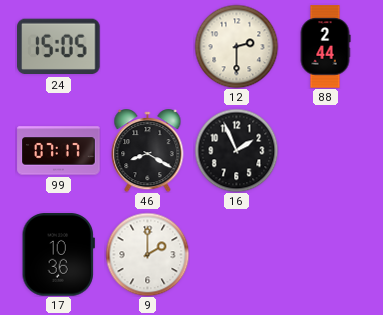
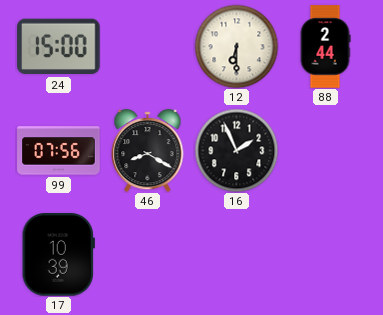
24: 15:05 -> 15:00 (59, 47)
12: 2:30 -> 6:30 (236, 46)
99: 07:17 -> 07:56 (59, 151)
17: 10:36 -> 10:39 (58, 255)
9: 2:00 -> none (147, 254)
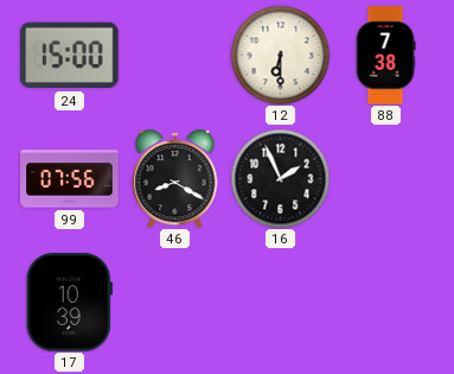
88: 2:44 -> 7:38 (385, 56)
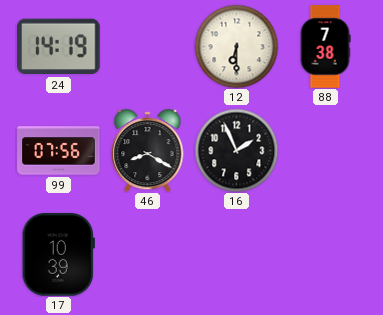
24: 15:00 -> 14:19 (59, 47)
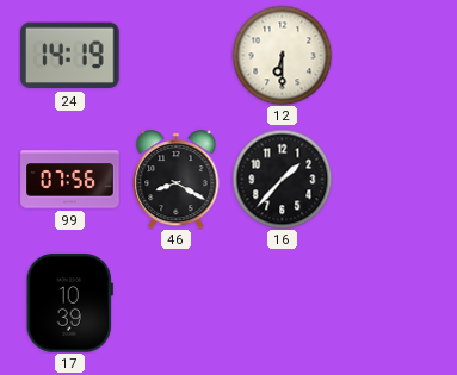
88: 7:38 -> none (325, 47)
16: 1:56 -> 1:37 (282, 179)
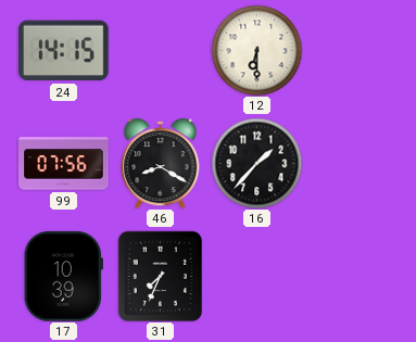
24: 14:19 -> 14:15 (64, 51)
31: none -> 7:34 (160, 276)
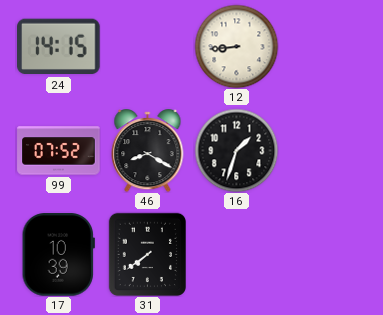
12: 6:30 -> 8:44 (236, 46)
99: 07:56 -> 07:52 (59, 151)
16: 1:37 -> 1:33 (236, 150)
31: 7:34 -> 7:39 (147, 254)
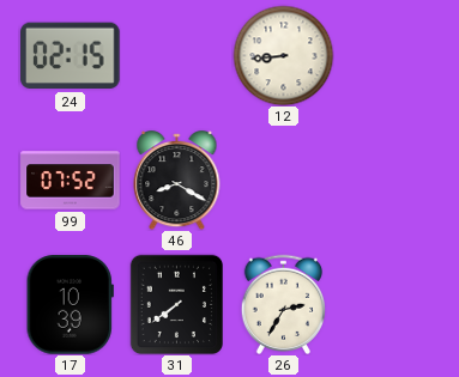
24: 14:15 -> 02:15 (71, 56)
16: 1:33 -> none (236, 150)
26: none -> 2:35 (283, 304)
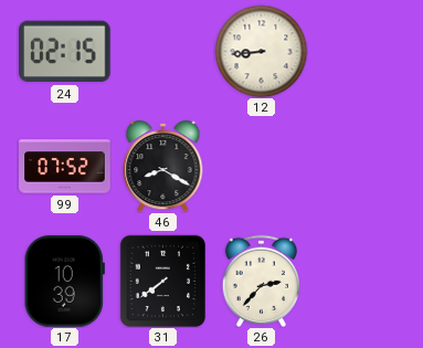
26: 2:35 -> 2:37 (261, 281)
